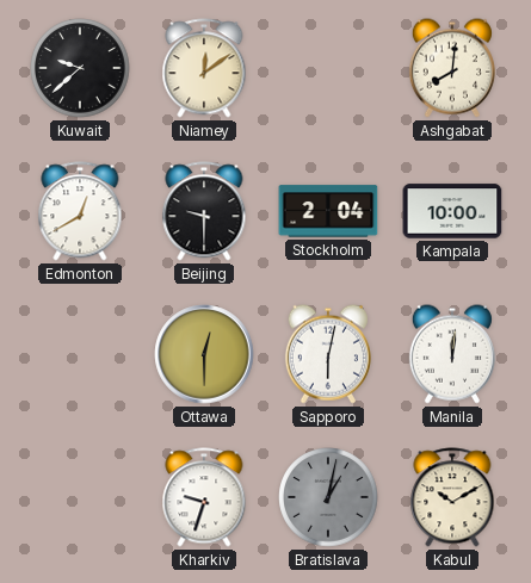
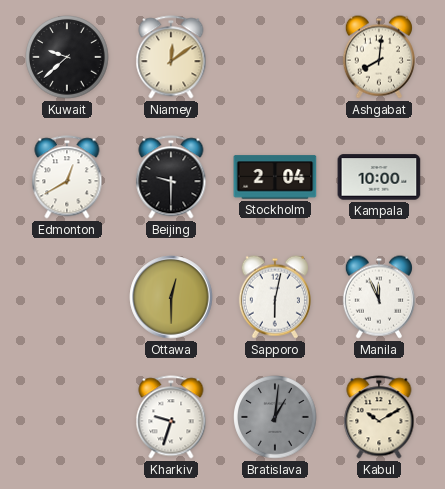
Manila: 12:01 -> 11:56 (379, 297)
Bratislava: 1:02 -> 1:01 (275, 417)
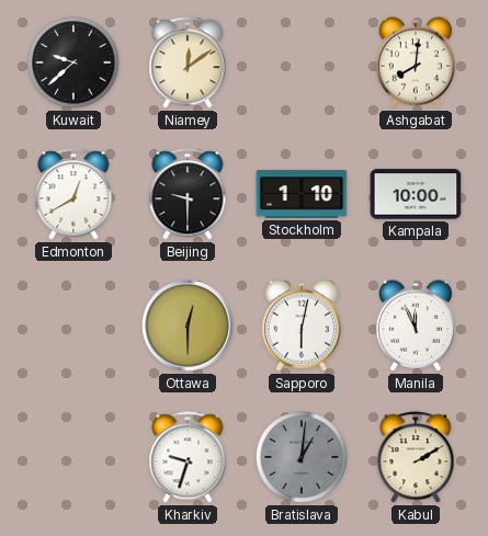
Stockholm: 2:04 -> 1:10 (302, 194)
Kabul: 10:10 -> 2:10 (416, 457)
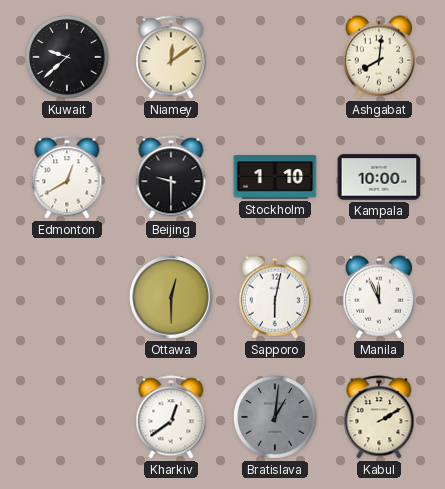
Kharkiv: 9:33 -> 12:39 (171, 417)
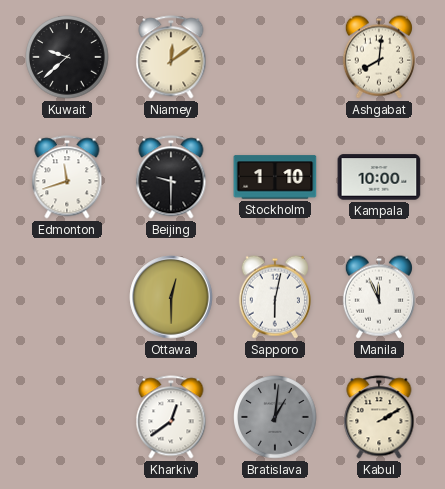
Edmonton: 12:40 -> 11:42 (67, 177)
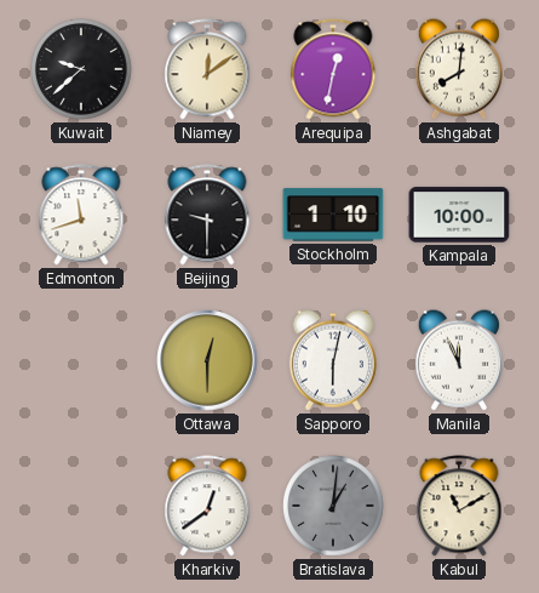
Arequipa: none -> 12:32 (333, 69)
Kabul: 2:10 -> 11:10 (459, 506)
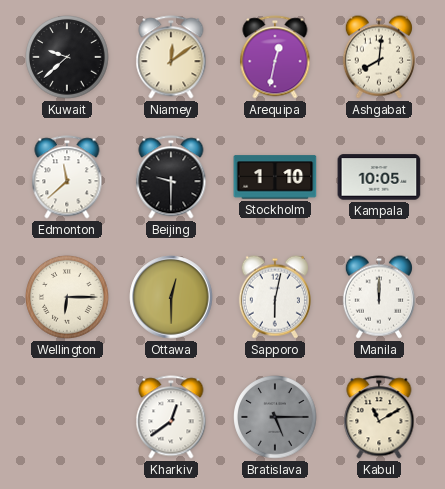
Edmonton: 11:42 -> 11:38 (67, 177)
Kampala: 10:00 -> 10:05 (379, 177)
Wellington: none -> 6:15 (67, 297)
Manila: 11:56 -> 12:00 (379, 297)
Bratislava: 1:01 -> 5:15 (275, 417)
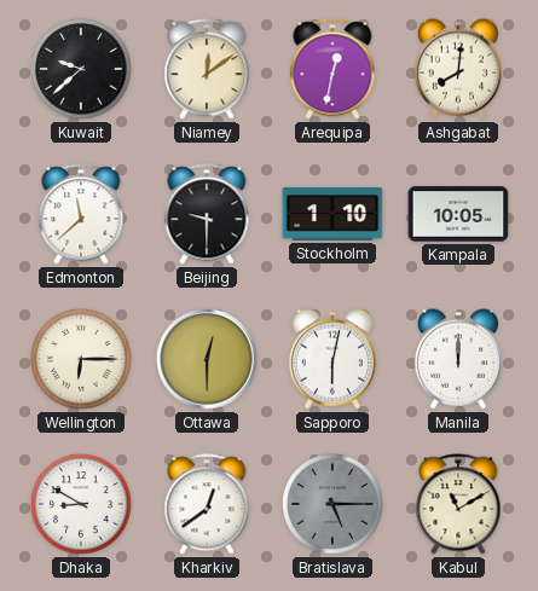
Dhaka: none -> 8:50 (81, 504)
